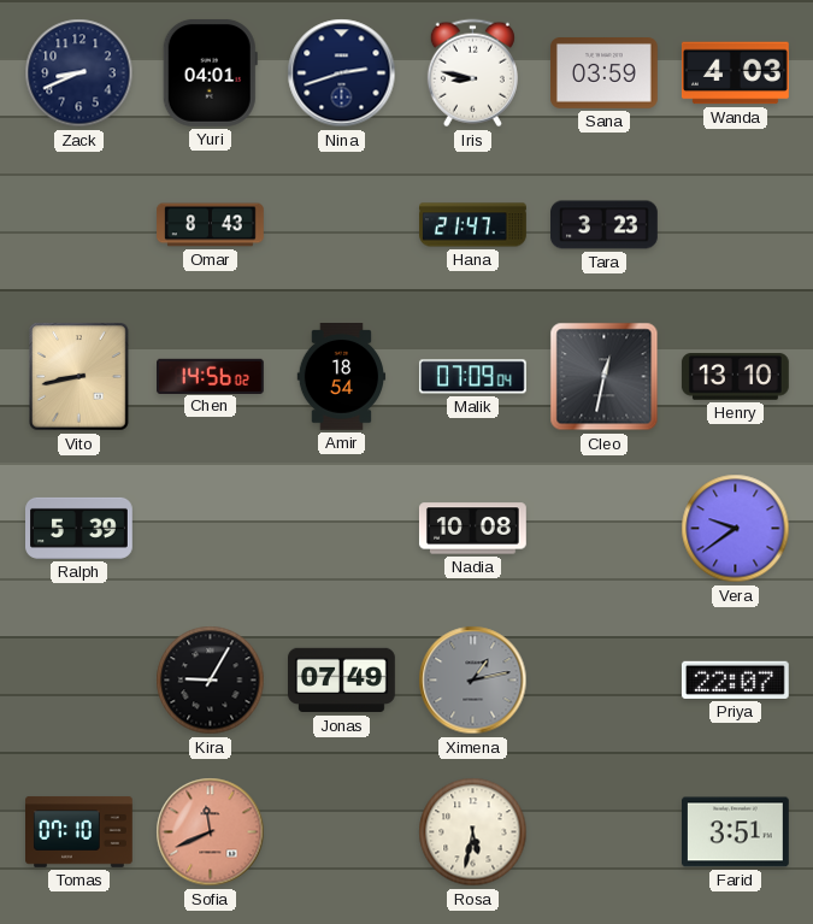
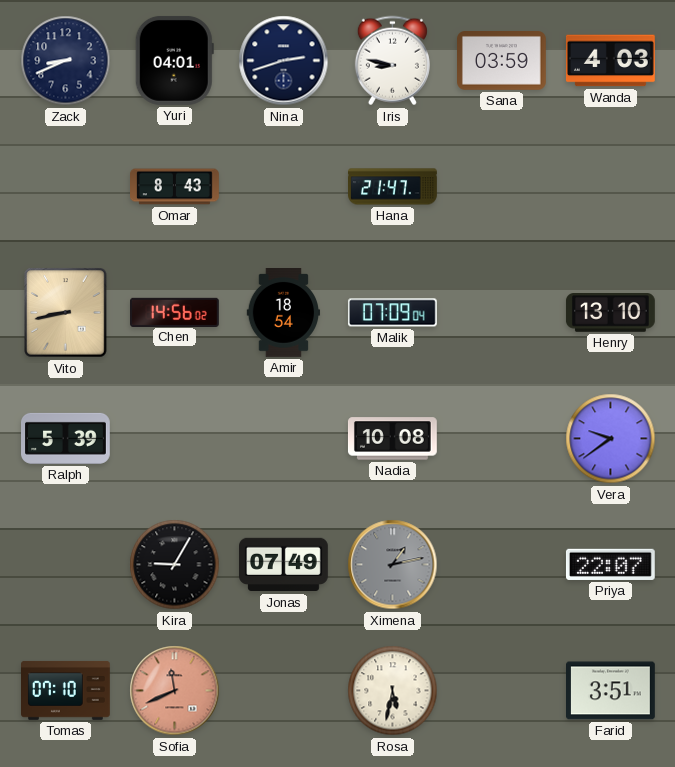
Tara: 3:23 -> none (605, 225)
Cleo: 12:32 -> none (605, 377)
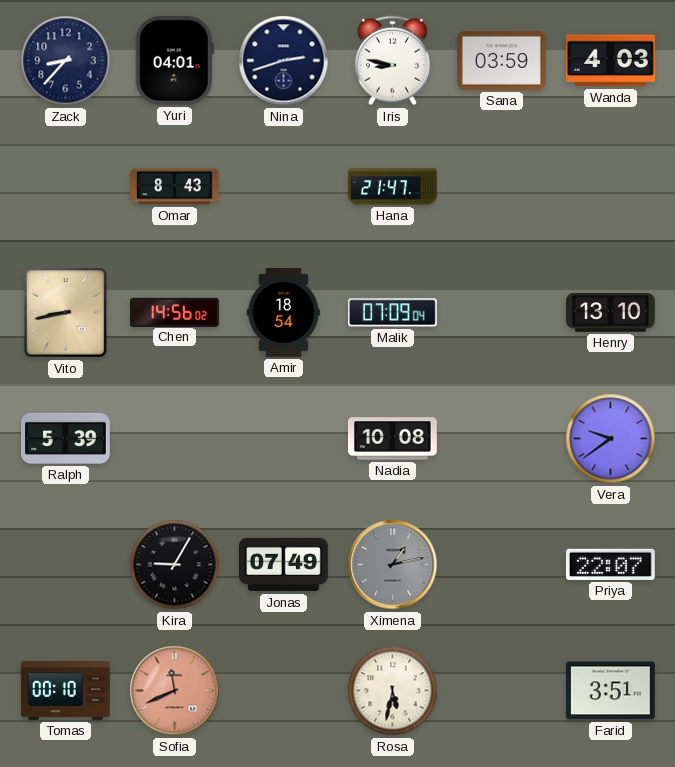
Zack: 8:41 -> 8:37 (66, 61)
Tomas: 07:10 -> 00:10 (66, 691)
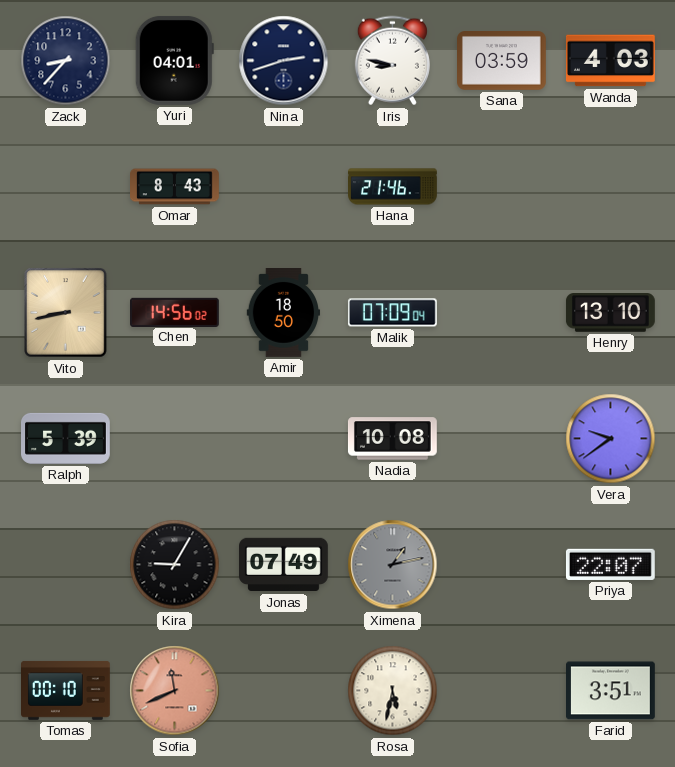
Hana: 21:47 -> 21:46 (393, 187)
Amir: 18:54 -> 18:50 (284, 313)
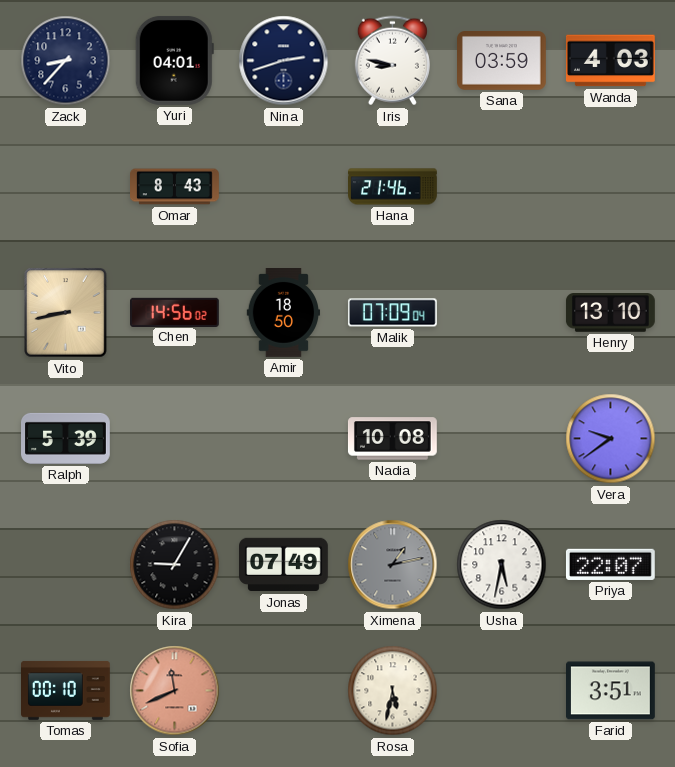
Usha: none -> 5:32 (502, 565)
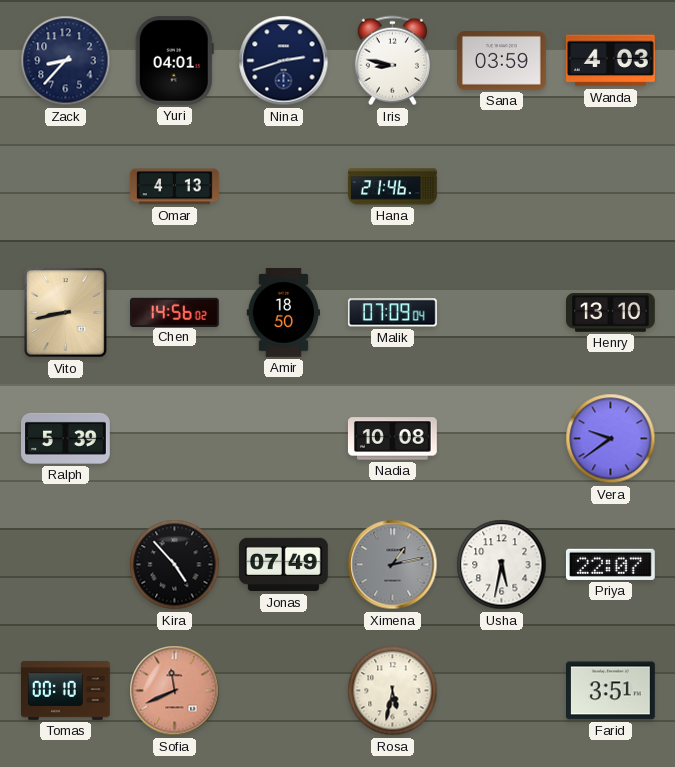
Omar: 8:43 -> 4:13 (175, 187)
Kira: 9:05 -> 4:53 (175, 565)
